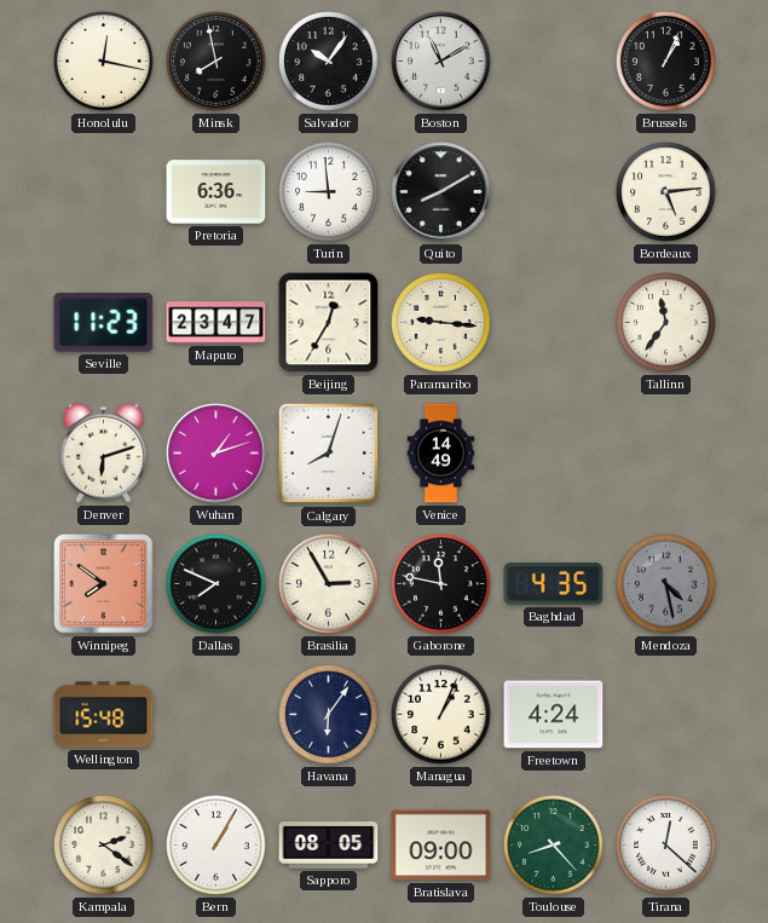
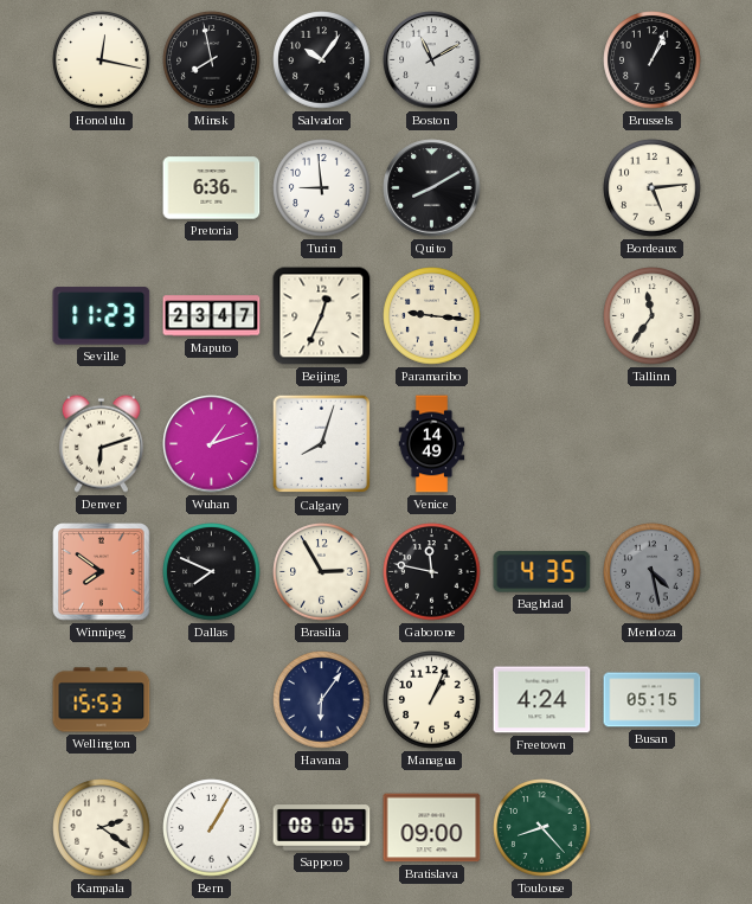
Beijing: 12:35 -> 12:34 (322, 316)
Wellington: 15:48 -> 15:53 (102, 700)
Busan: none -> 05:15 (653, 700)
Tirana: 12:22 -> none (666, 846)
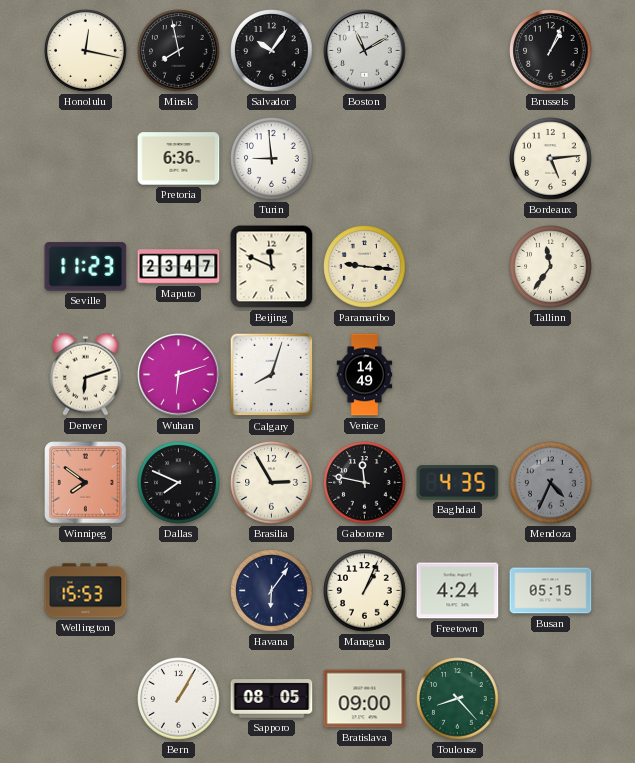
Quito: 8:10 -> none (432, 188)
Beijing: 12:34 -> 11:49 (272, 267)
Wuhan: 1:12 -> 6:12 (179, 375)
Mendoza: 4:28 -> 4:34 (551, 483)
Kampala: 2:21 -> none (102, 828)
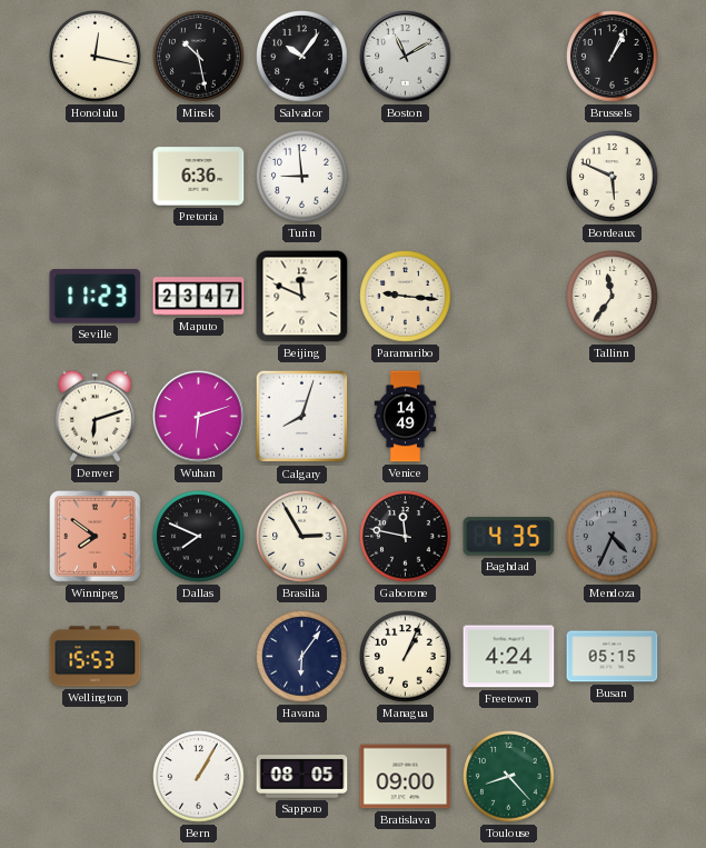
Minsk: 7:58 -> 10:28 (199, 57)
Bordeaux: 5:14 -> 5:49 (613, 177)
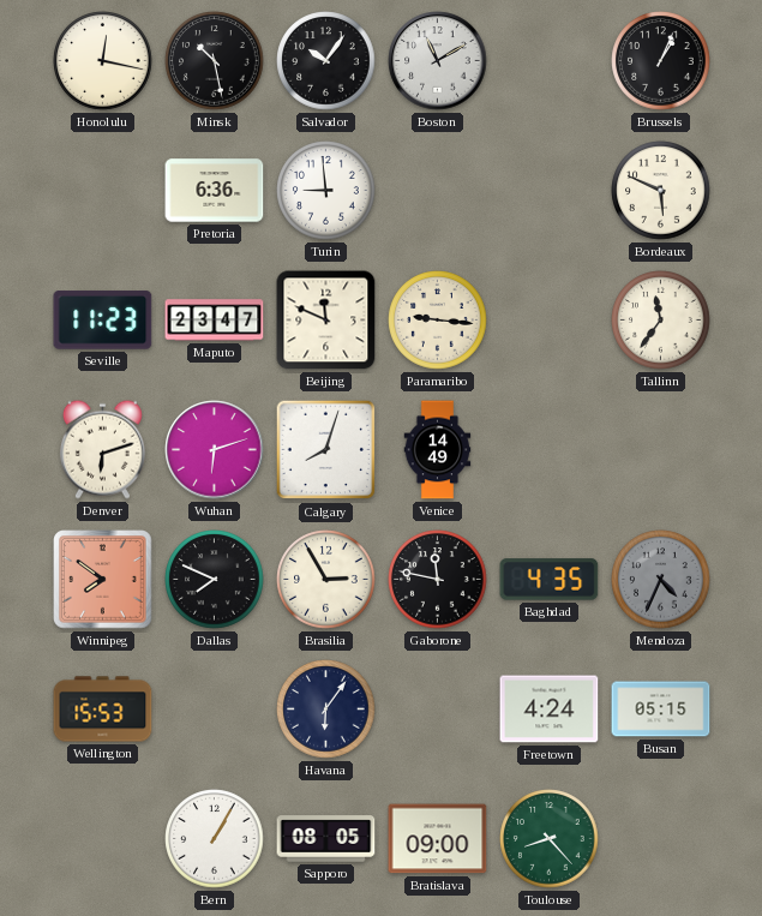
Managua: 1:04 -> none (406, 657)
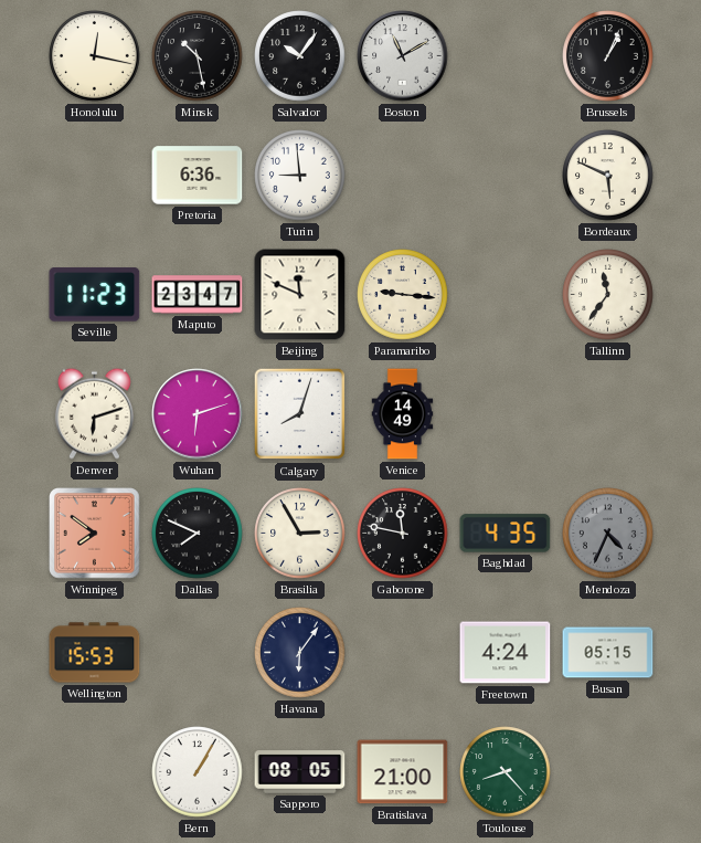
Bratislava: 09:00 -> 21:00 (403, 772)
